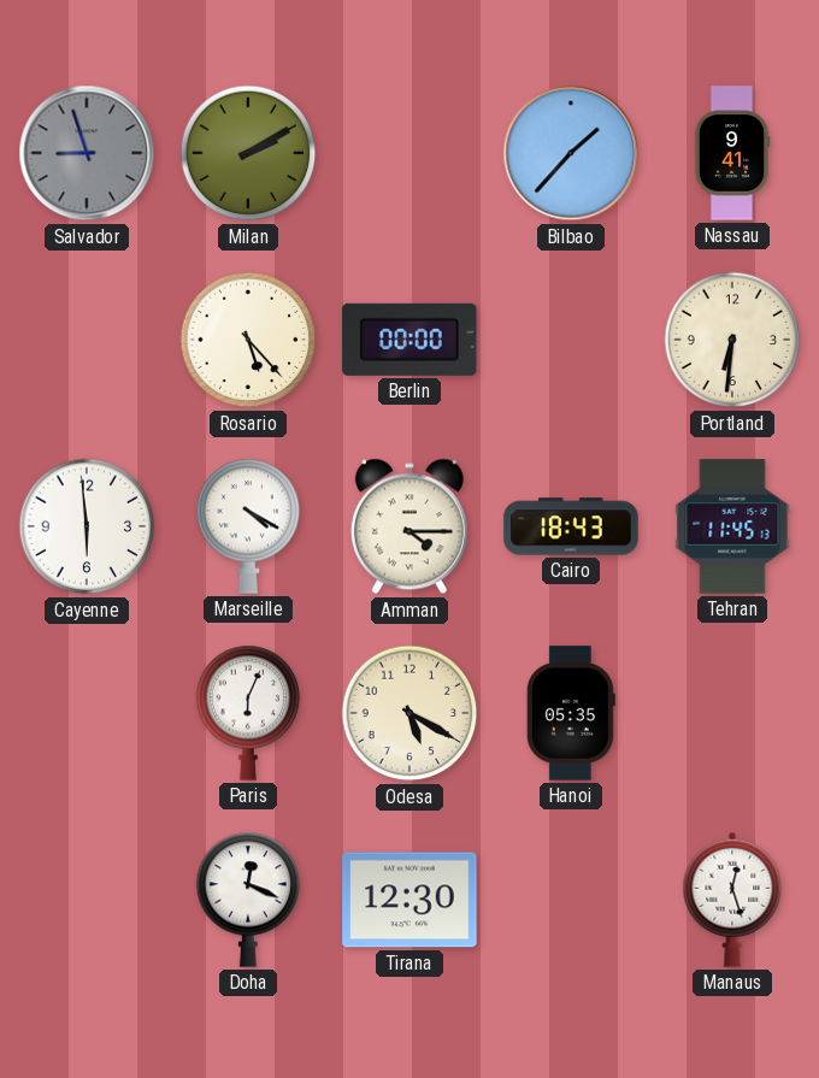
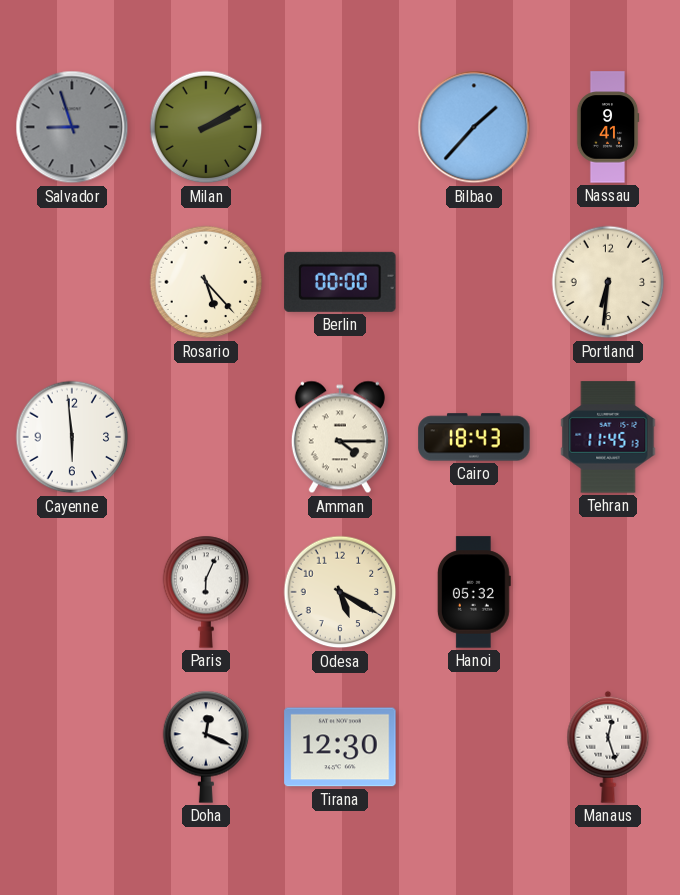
Marseille: 4:20 -> none (248, 526)
Hanoi: 05:35 -> 05:32 (474, 592)
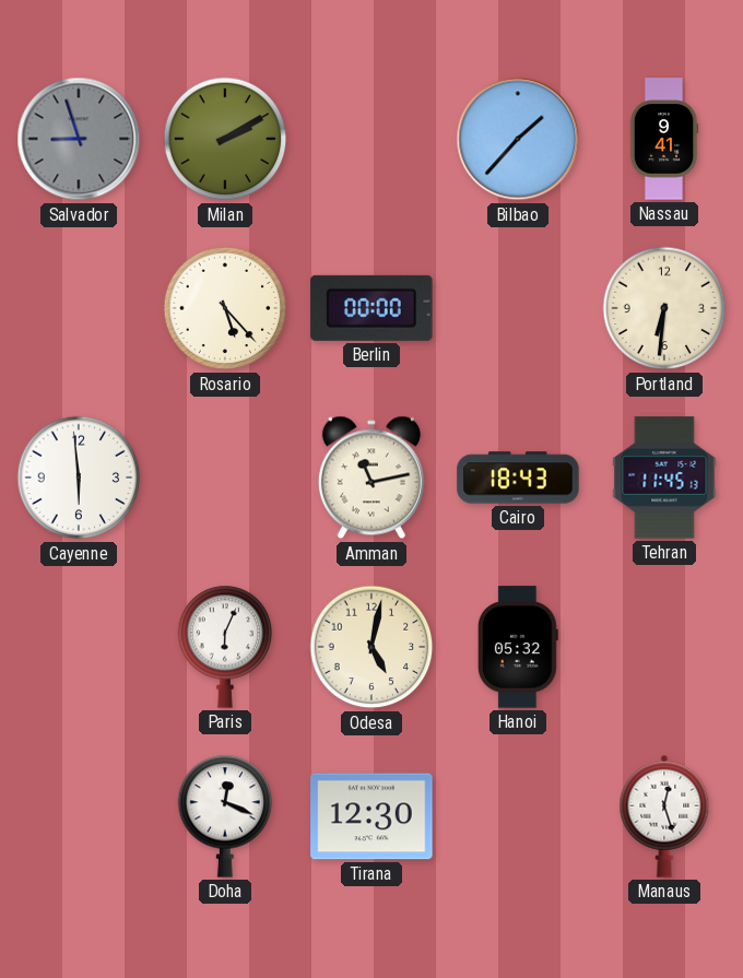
Amman: 4:15 -> 11:13 (371, 478)
Odesa: 5:20 -> 5:02 (371, 647)
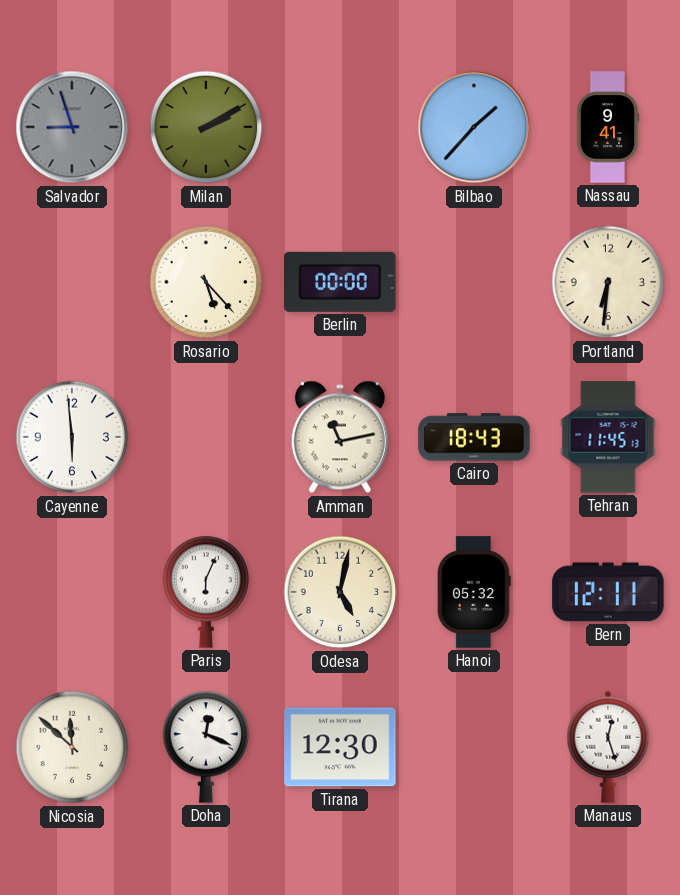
Bern: none -> 12:11 (608, 592)
Nicosia: none -> 11:52 (72, 747)
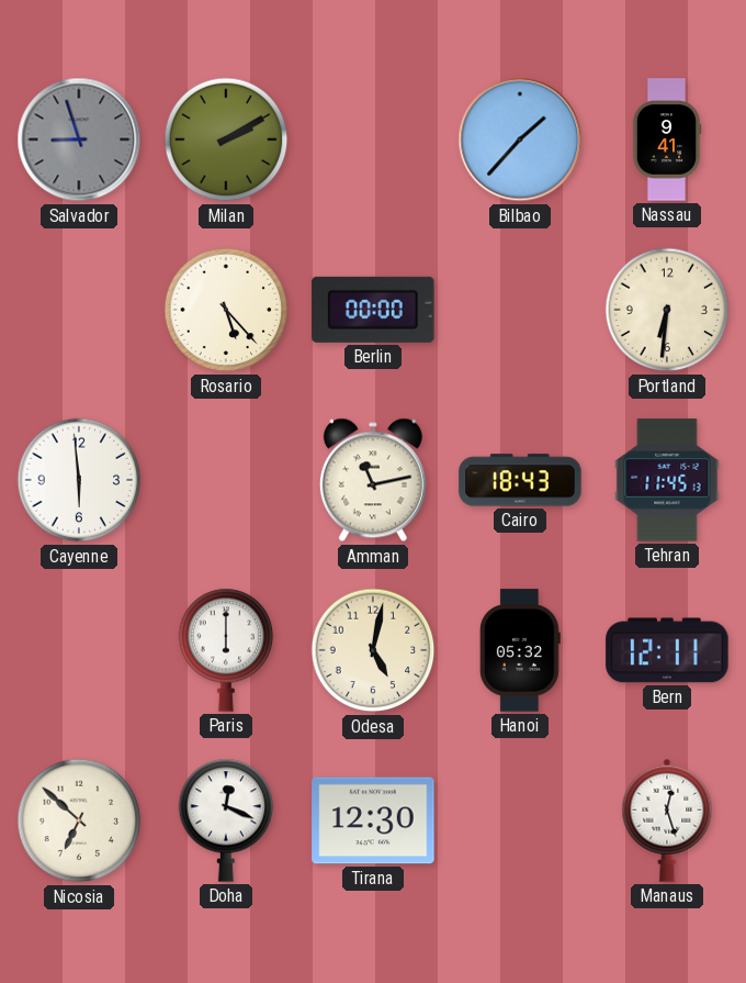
Paris: 6:04 -> 6:00 (226, 650)
Nicosia: 11:52 -> 6:52 (79, 820)
